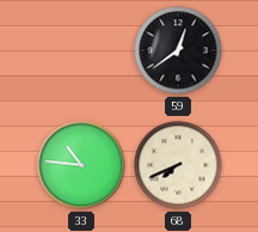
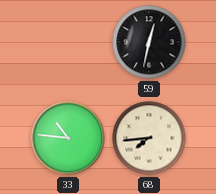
59: 12:39 -> 12:32 (149, 42)
68: 7:41 -> 7:44 (149, 138)
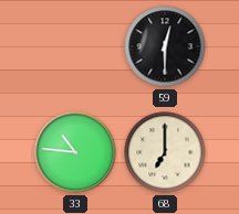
59: 12:32 -> 12:30 (165, 46)
68: 7:44 -> 7:00 (165, 152)
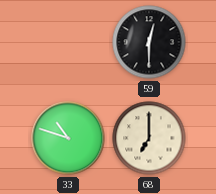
33: 10:46 -> 10:48 (68, 138)
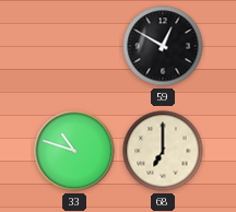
59: 12:30 -> 12:50 (163, 46)
